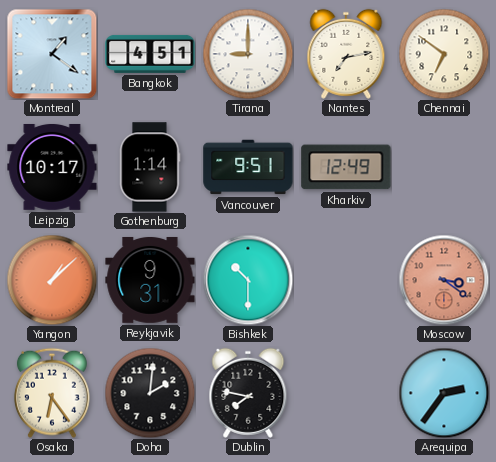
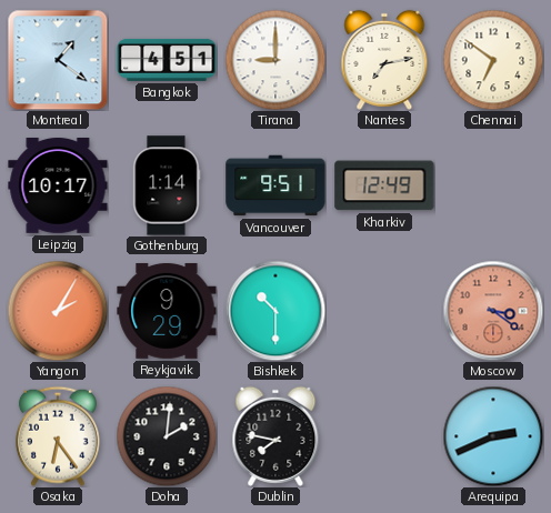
Yangon: 1:08 -> 2:05 (58, 311)
Reykjavik: 9:31 -> 9:29 (167, 311)
Arequipa: 2:36 -> 2:41 (493, 436)
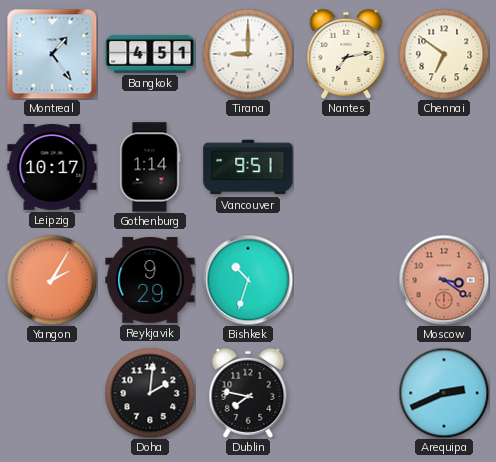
Montreal: 1:21 -> 1:24 (52, 54)
Kharkiv: 12:49 -> none (384, 185)
Bishkek: 10:30 -> 10:33 (248, 280)
Osaka: 6:24 -> none (58, 436)
